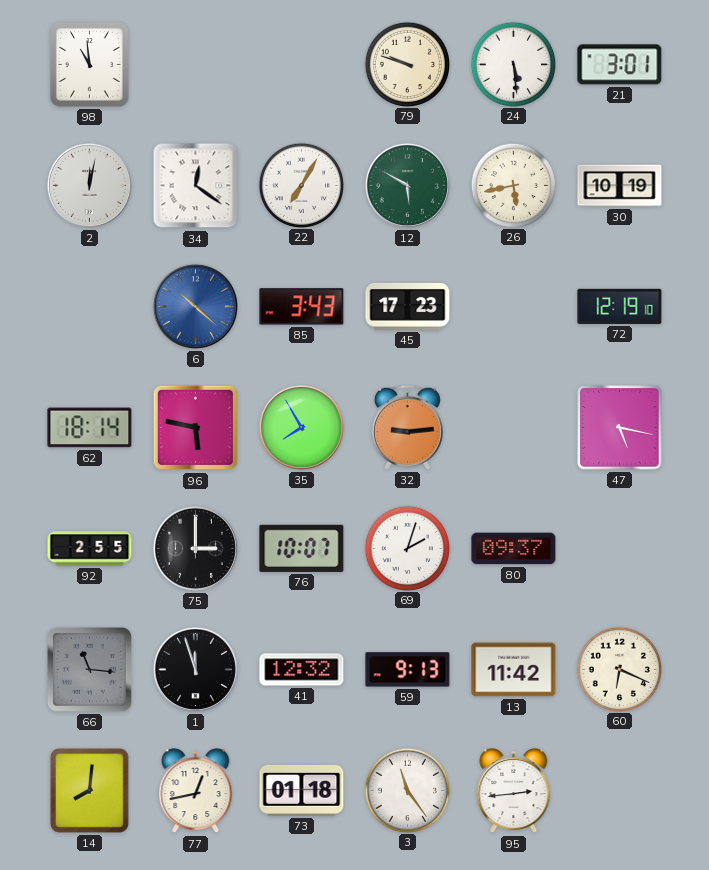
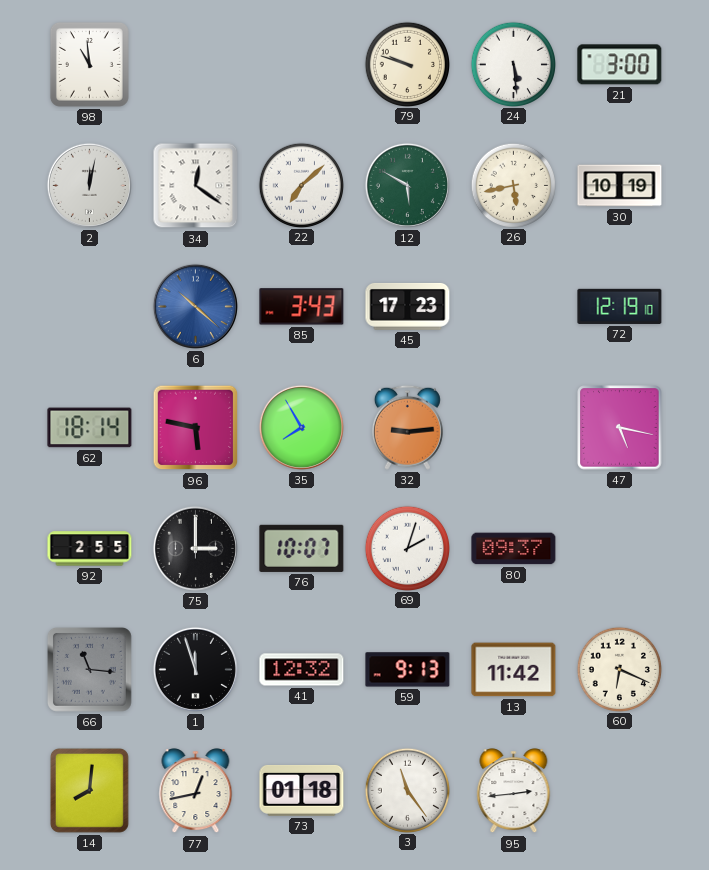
21: 3:01 -> 3:00 (620, 65)
22: 7:05 -> 7:08 (301, 185)
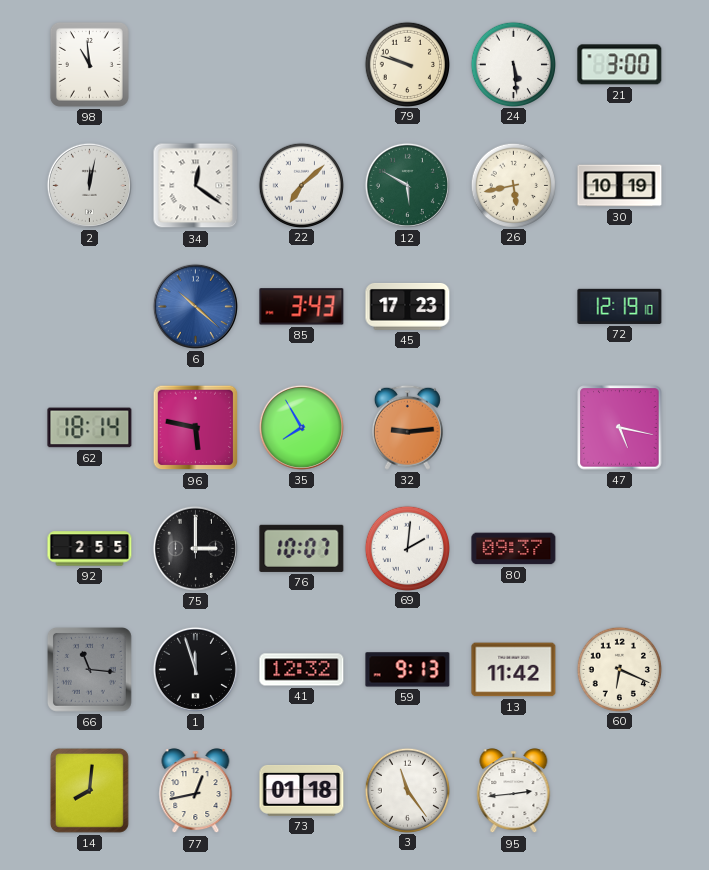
69: 2:03 -> 2:01 (407, 548)
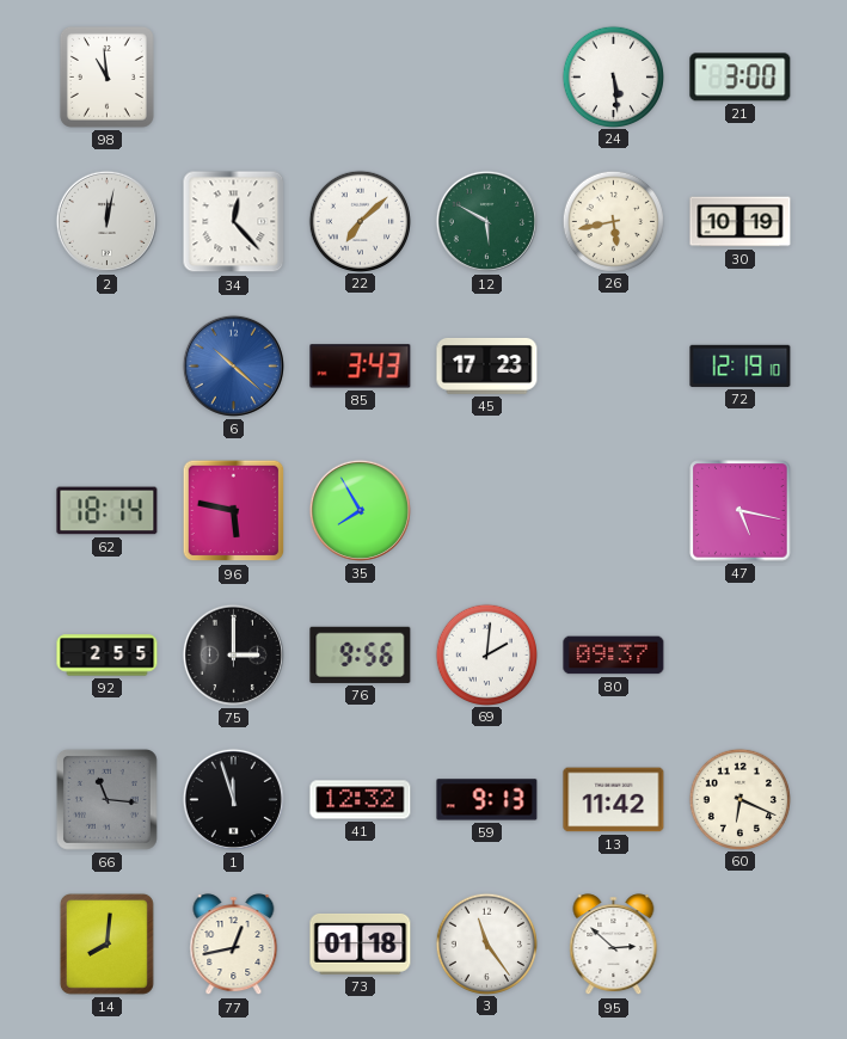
79: 9:48 -> none (407, 64)
34: 12:21 -> 12:23 (234, 222)
32: 9:14 -> none (407, 427)
76: 10:07 -> 9:56 (361, 654)
95: 2:44 -> 2:52 (614, 945)
